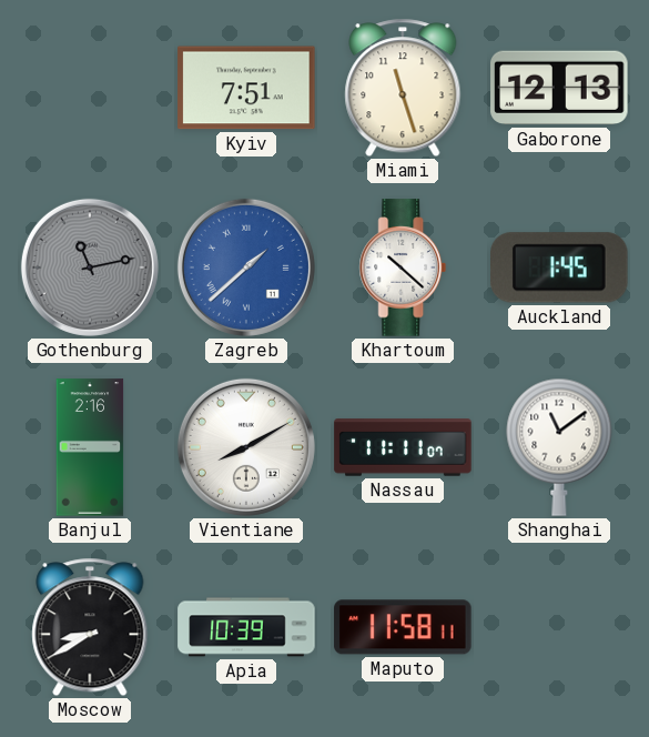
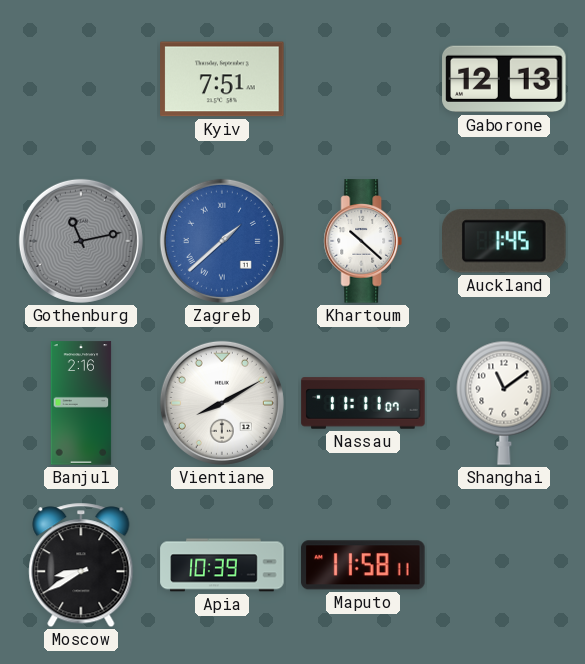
Miami: 11:27 -> none (403, 88)
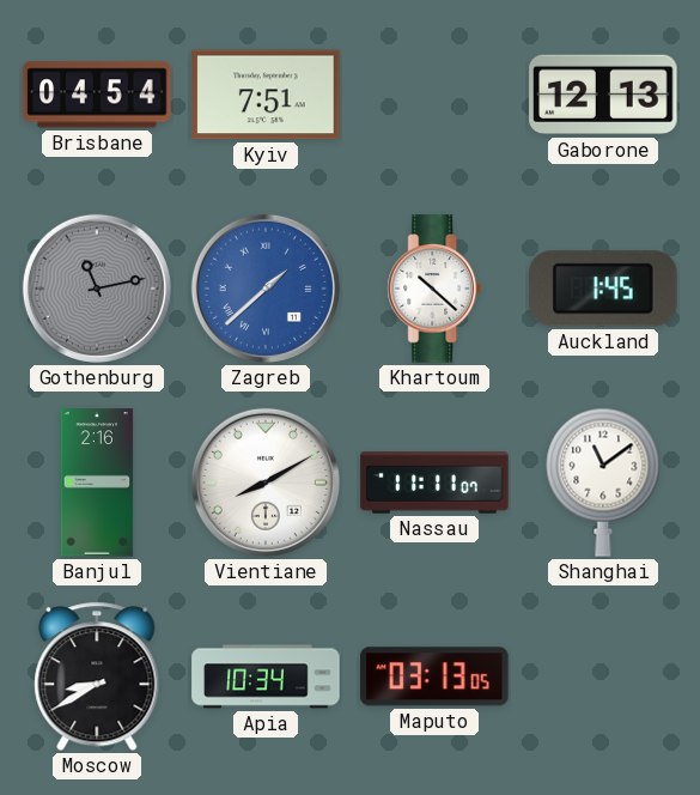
Brisbane: none -> 04:54 (97, 95)
Apia: 10:39 -> 10:34 (266, 676)
Maputo: 11:58 -> 03:13 (434, 676)
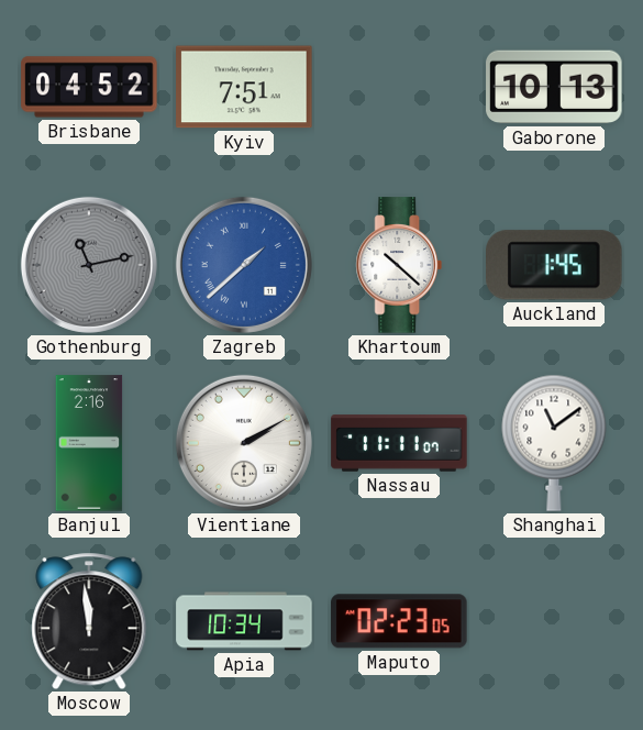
Brisbane: 04:54 -> 04:52 (89, 87)
Gaborone: 12:13 -> 10:13 (554, 87)
Vientiane: 8:10 -> 2:10 (244, 443)
Moscow: 8:40 -> 11:59 (89, 621)
Maputo: 03:13 -> 02:23 (399, 621)
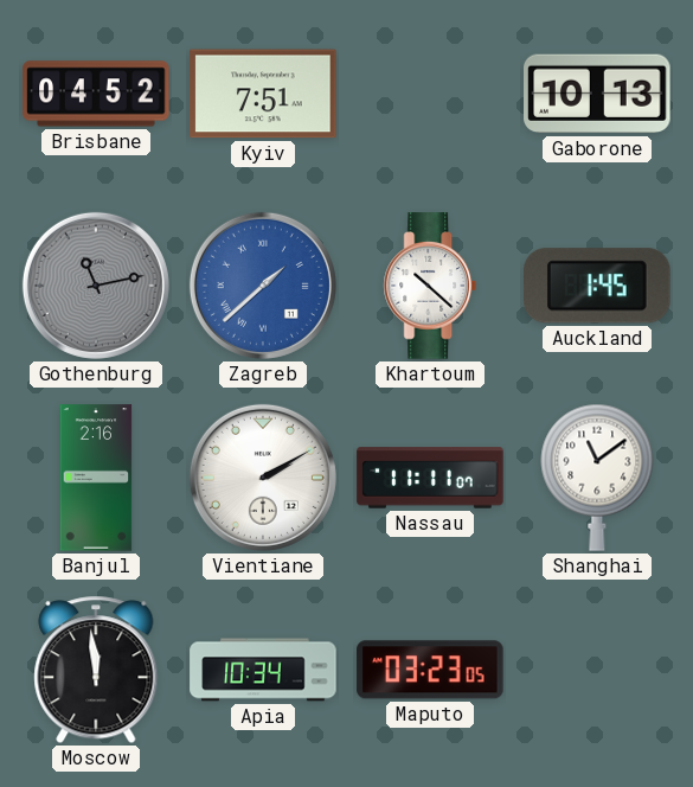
Maputo: 02:23 -> 03:23 (430, 670)
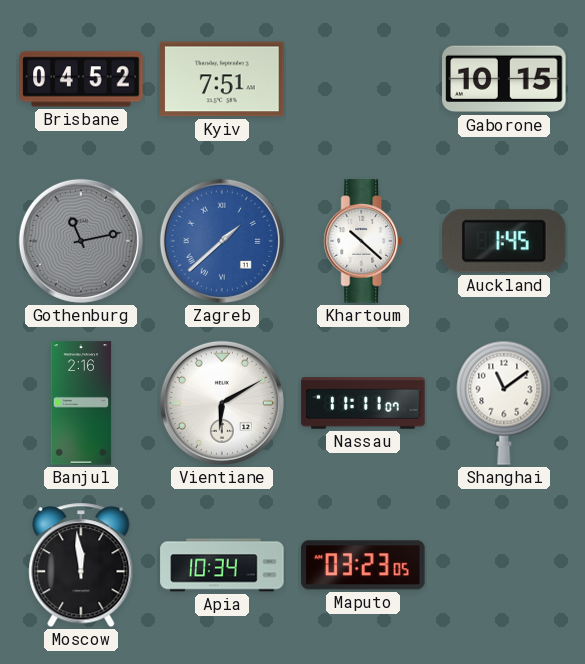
Gaborone: 10:13 -> 10:15 (504, 79)
Vientiane: 2:10 -> 6:10 (222, 403)
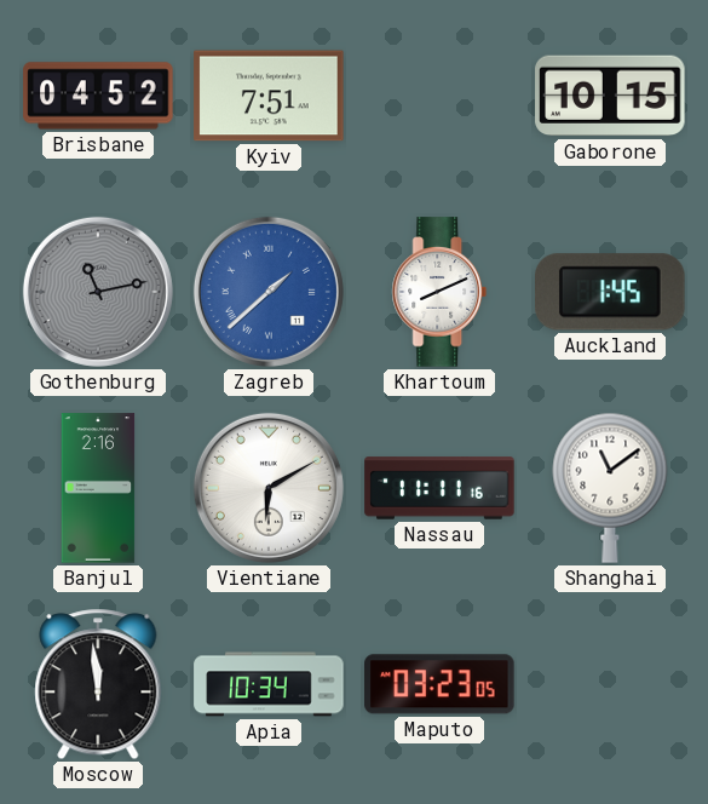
Khartoum: 10:22 -> 8:11 (439, 292)
Nassau: 11:11:07 -> 11:11:16 (439, 488)
